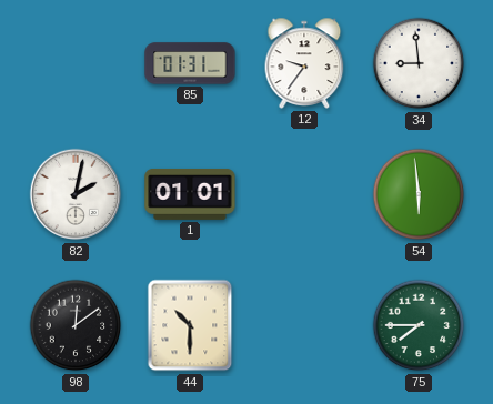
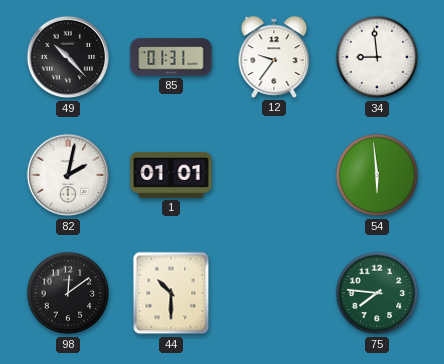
49: none -> 10:23 (68, 57)
75: 7:45 -> 7:46 (377, 293)
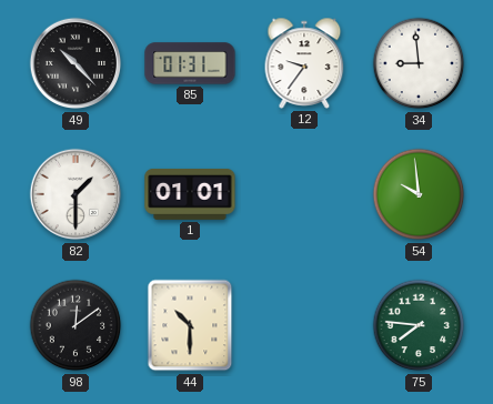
82: 2:02 -> 1:30 (76, 194)
54: 5:59 -> 9:59 (419, 194)
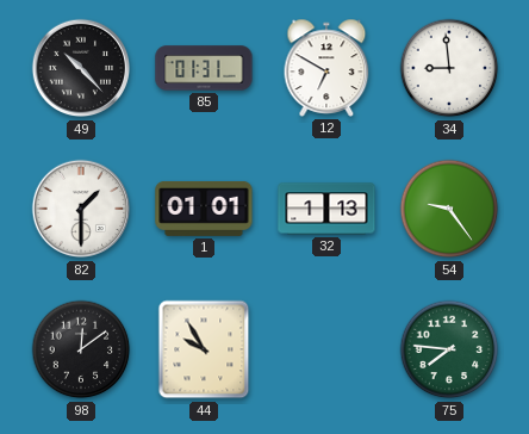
12: 9:36 -> 6:50 (326, 68)
32: none -> 1:13 (326, 209)
54: 9:59 -> 9:24 (449, 209)
44: 10:30 -> 9:55 (204, 349)
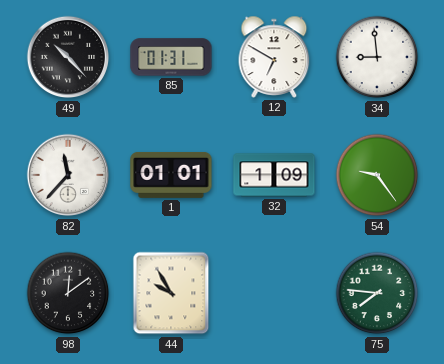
82: 1:30 -> 11:37 (68, 175)
32: 1:13 -> 1:09 (274, 175)
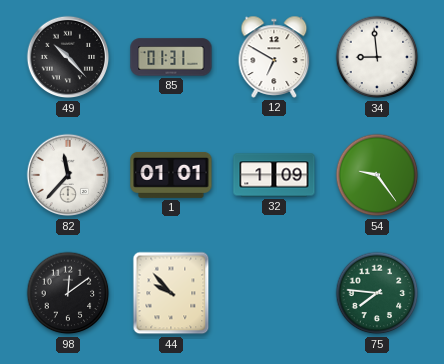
44: 9:55 -> 9:53 (171, 293)
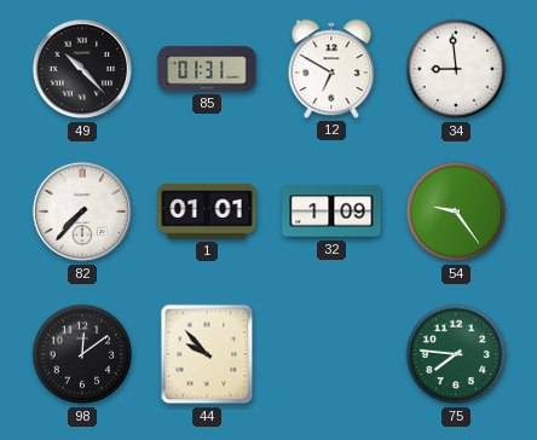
82: 11:37 -> 7:37 (82, 212)
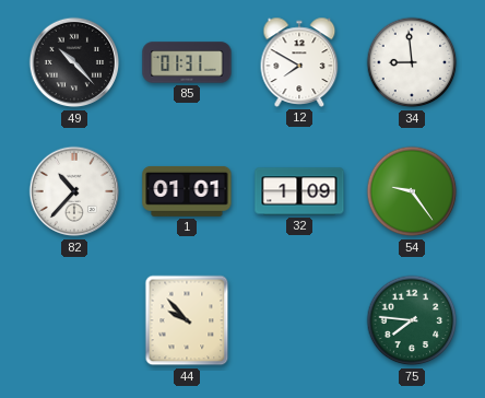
12: 6:50 -> 7:50 (299, 62)
82: 7:37 -> 10:37 (74, 191)
98: 12:09 -> none (82, 354)
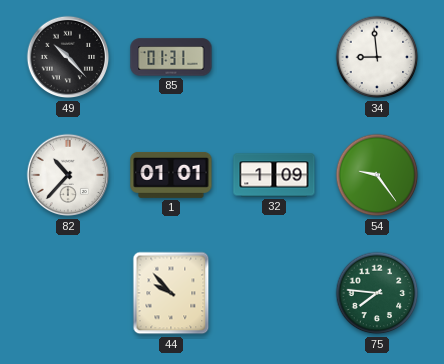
12: 7:50 -> none (299, 62)
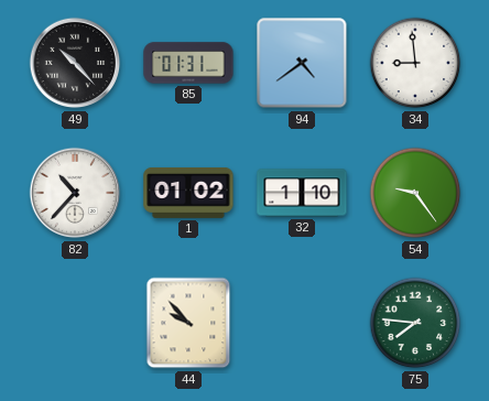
94: none -> 4:39 (302, 63)
1: 01:01 -> 01:02 (188, 193)
32: 1:09 -> 1:10 (302, 193)
